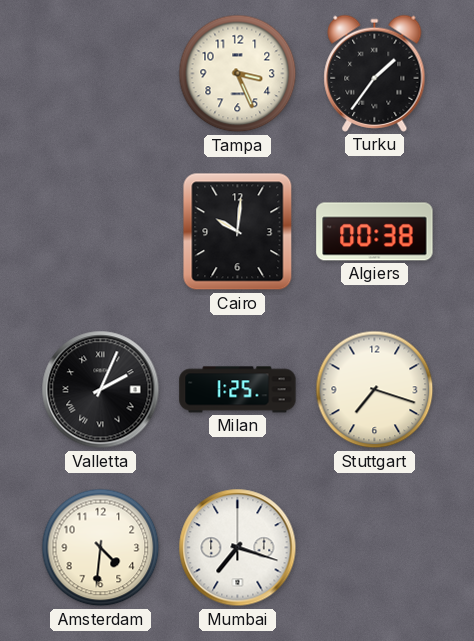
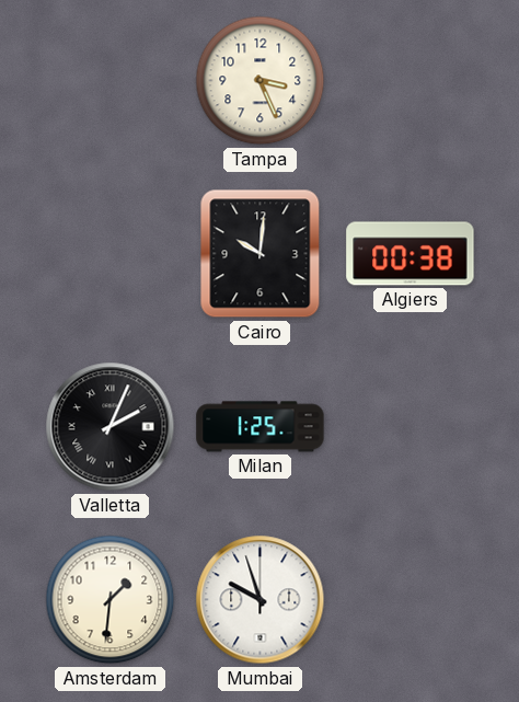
Turku: 1:36 -> none (375, 73)
Stuttgart: 7:18 -> none (375, 390)
Amsterdam: 4:31 -> 1:31 (111, 600)
Mumbai: 7:18 -> 9:57 (261, 600)
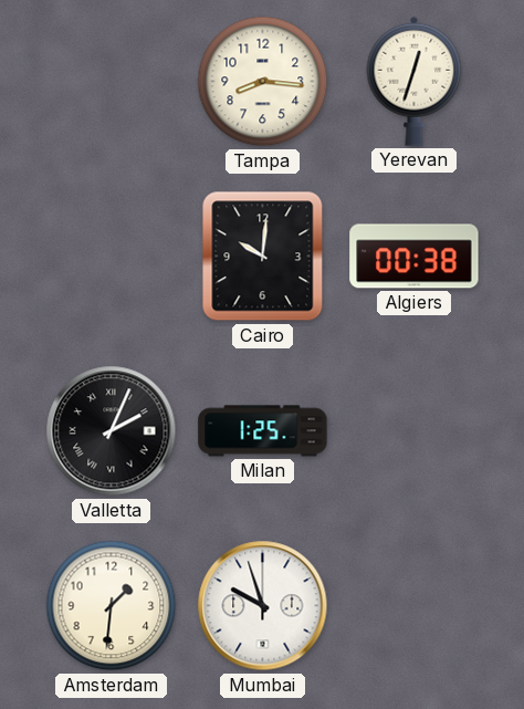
Tampa: 3:26 -> 8:16 (263, 82)
Yerevan: none -> 12:33 (415, 81)
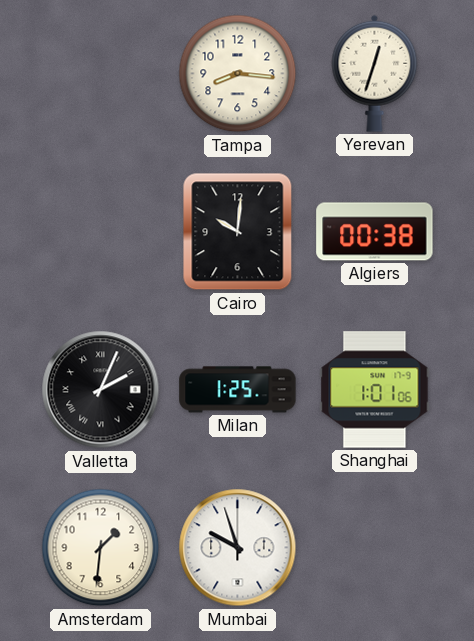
Shanghai: none -> 1:01 (375, 390)
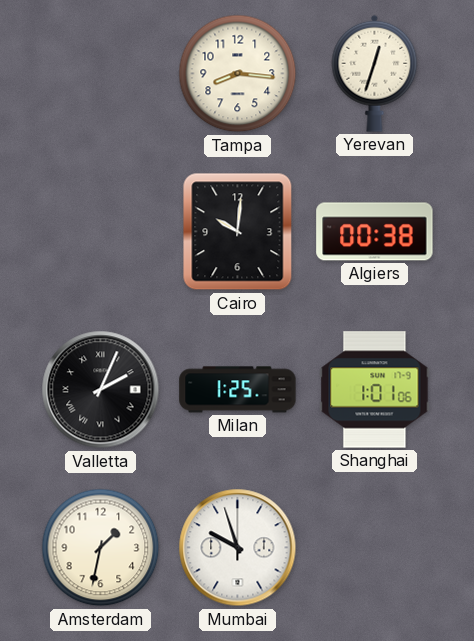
Amsterdam: 1:31 -> 1:32 (101, 548)
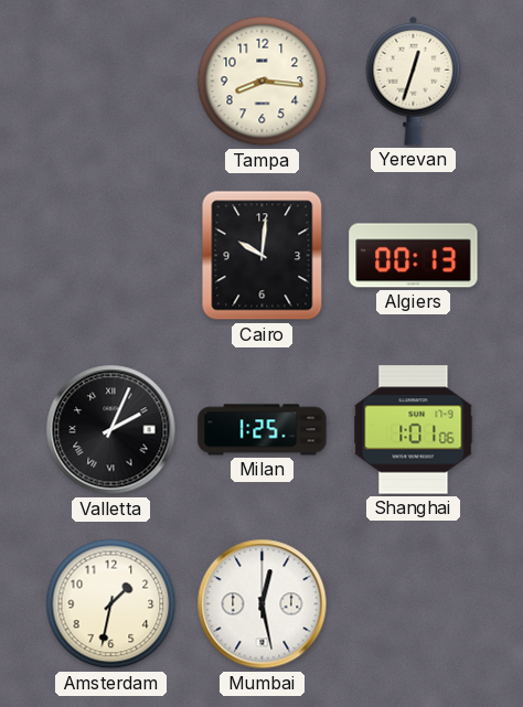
Algiers: 00:38 -> 00:13 (414, 256)
Mumbai: 9:57 -> 12:28 (263, 604)
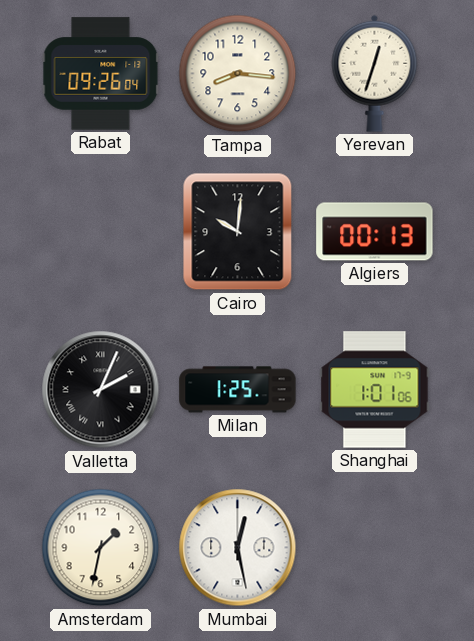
Rabat: none -> 09:26 (101, 74)
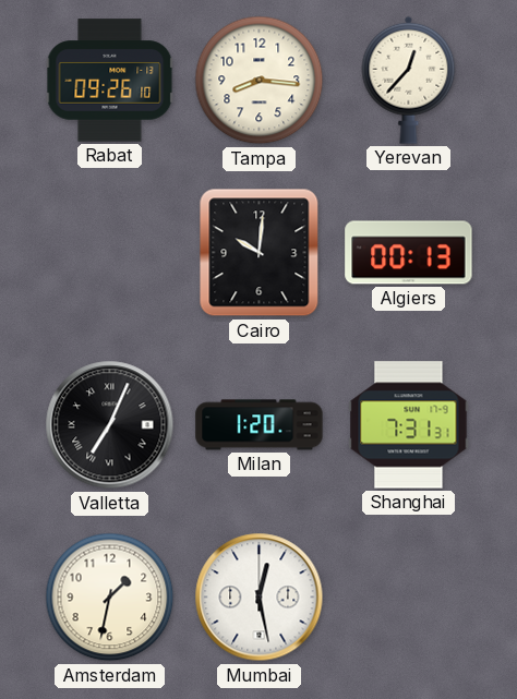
Rabat: 09:26:04 -> 09:26:10 (110, 81)
Yerevan: 12:33 -> 12:37 (409, 80)
Valletta: 2:04 -> 7:04 (110, 425)
Milan: 1:25 -> 1:20 (260, 425)
Shanghai: 1:01 -> 7:31 (409, 425)
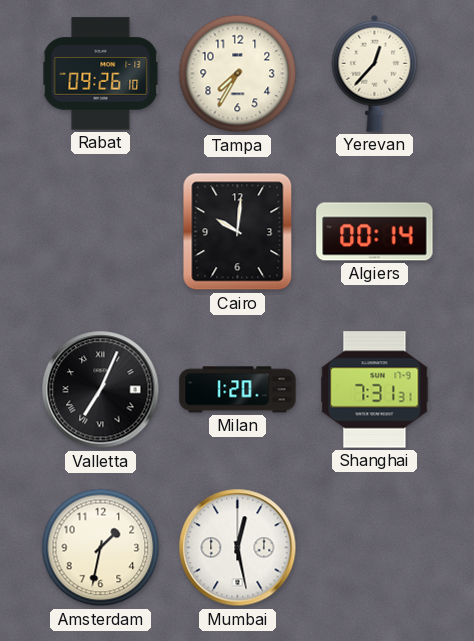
Tampa: 8:16 -> 7:35 (238, 74)
Algiers: 00:13 -> 00:14 (375, 232)
